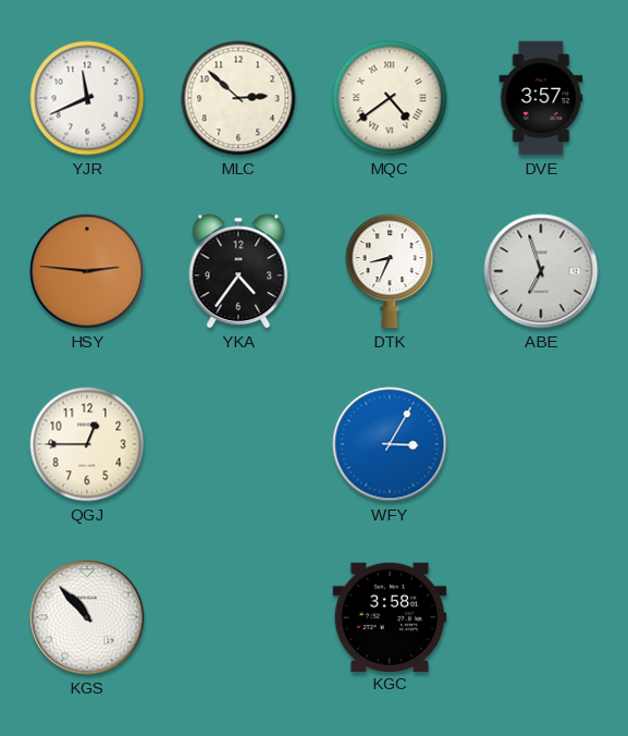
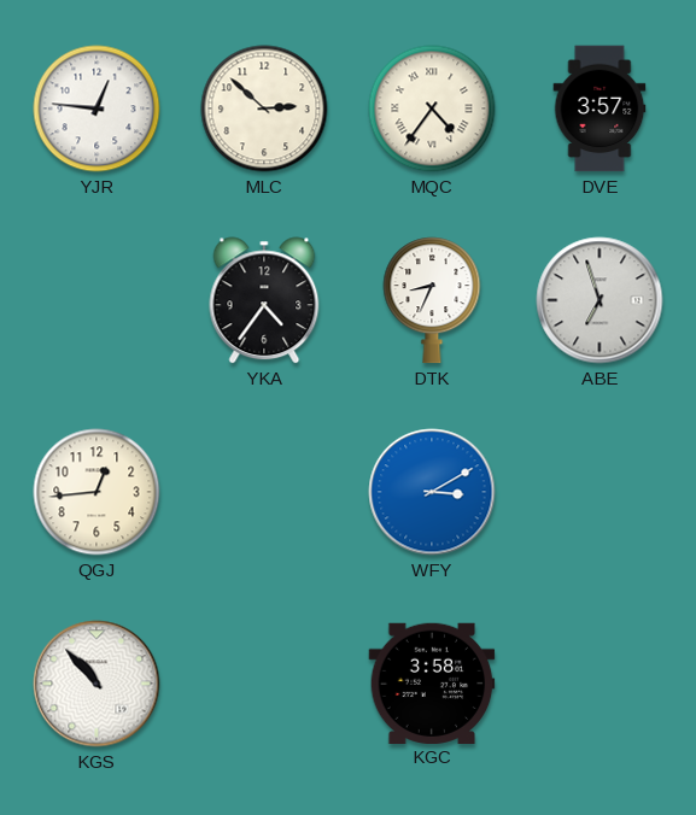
YJR: 11:41 -> 12:46 (96, 109)
MQC: 4:39 -> 4:36 (432, 109)
HSY: 2:46 -> none (87, 271)
QGJ: 12:45 -> 12:44 (96, 492)
WFY: 3:05 -> 3:10 (432, 492)
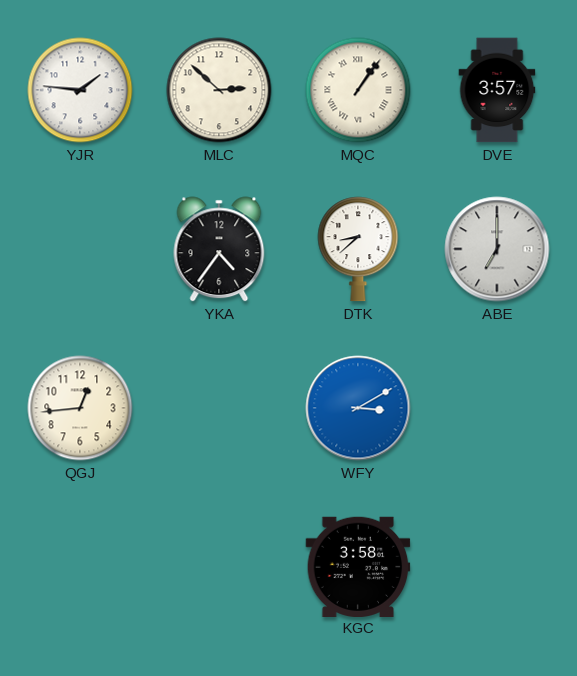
YJR: 12:46 -> 1:46 (80, 90)
MQC: 4:36 -> 1:06 (358, 90)
DTK: 8:34 -> 8:38 (358, 249)
ABE: 6:57 -> 7:00 (497, 249)
KGS: 10:53 -> none (96, 684)
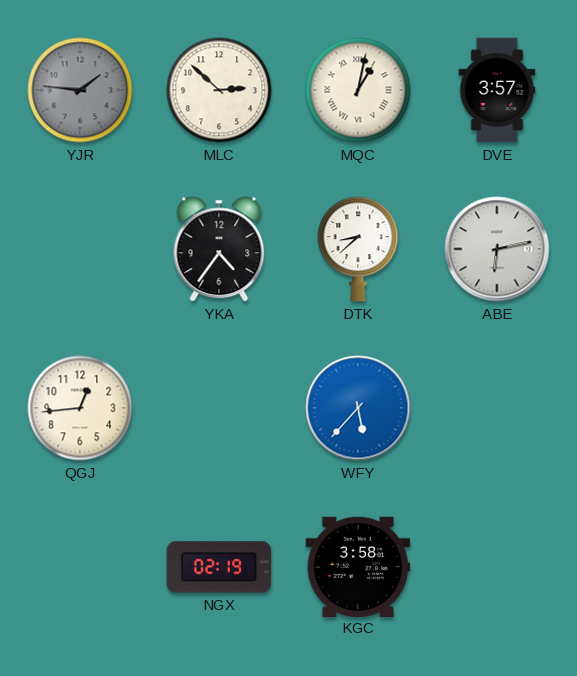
YJR dial: white -> grey (80, 90)
MQC: 1:06 -> 1:02 (358, 90)
ABE: 7:00 -> 6:13 (497, 249)
WFY: 3:10 -> 5:37 (358, 408)
NGX: none -> 02:19 (219, 567)
